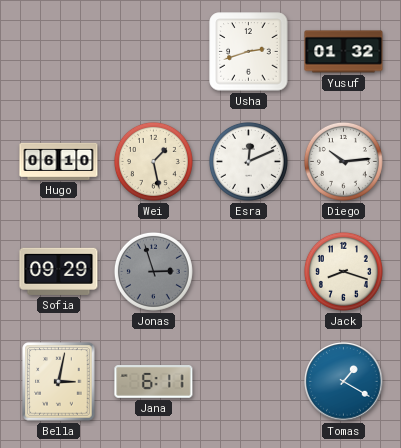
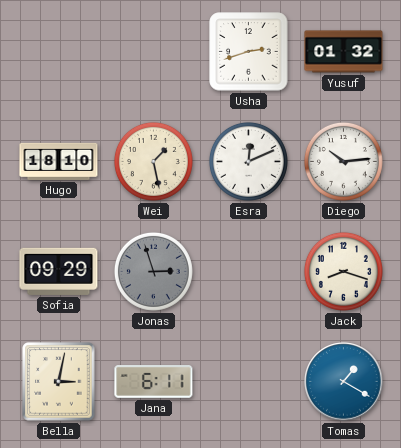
Hugo: 06:10 -> 18:10 (59, 161)
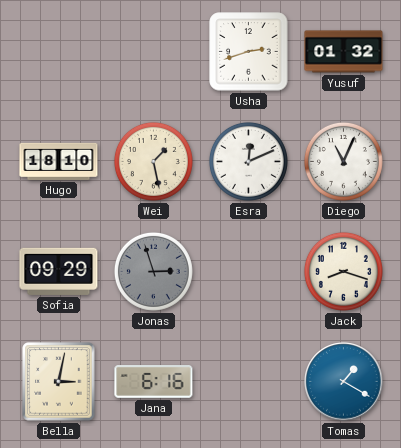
Diego: 10:14 -> 11:04 (343, 161)
Jana: 6:11 -> 6:16 (154, 382)
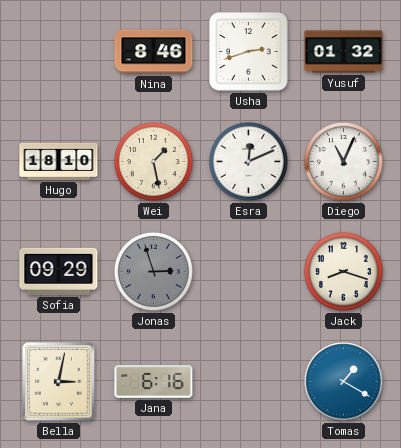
Nina: none -> 8:46 (154, 52)
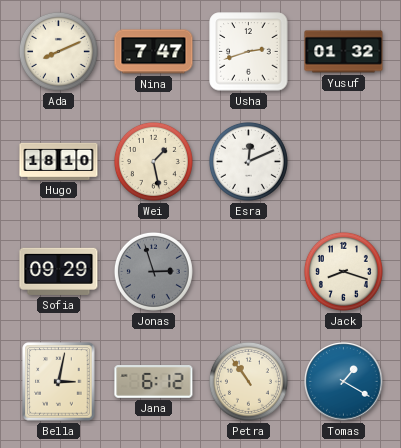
Ada: none -> 8:11 (58, 51)
Nina: 8:46 -> 7:47 (154, 52)
Diego: 11:04 -> none (343, 161)
Jana: 6:16 -> 6:12 (154, 382)
Petra: none -> 10:54 (248, 381)
